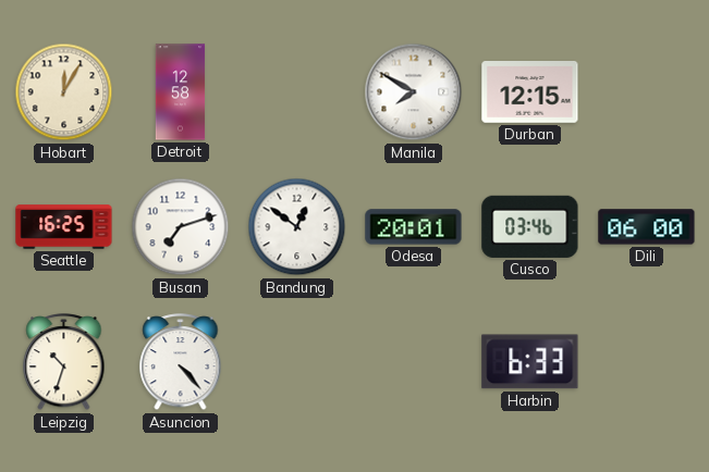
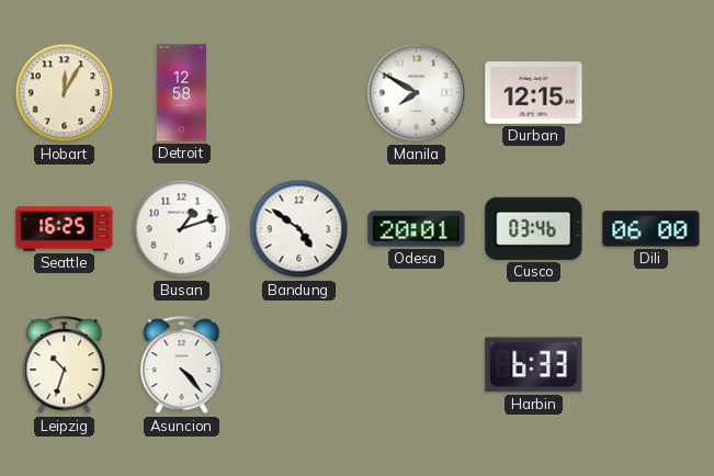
Busan: 7:12 -> 1:12 (182, 229)
Bandung: 12:51 -> 4:51 (299, 229)
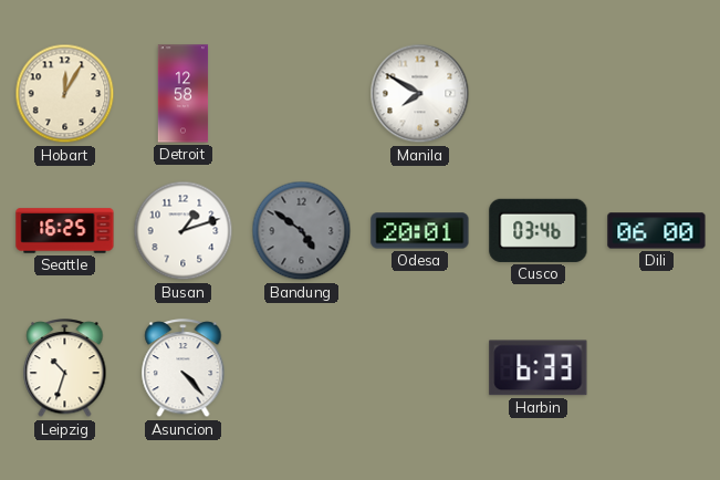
Durban: 12:15 -> none (534, 93)
Bandung dial: white -> grey (302, 231)
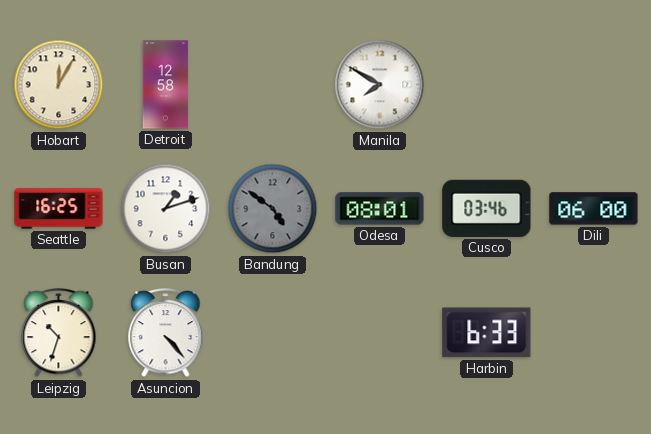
Odesa: 20:01 -> 08:01 (380, 209)
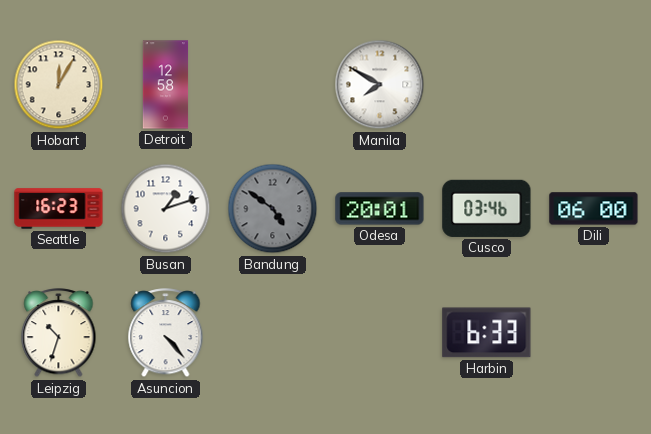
Seattle: 16:25 -> 16:23 (59, 209)
Odesa: 08:01 -> 20:01 (380, 209)
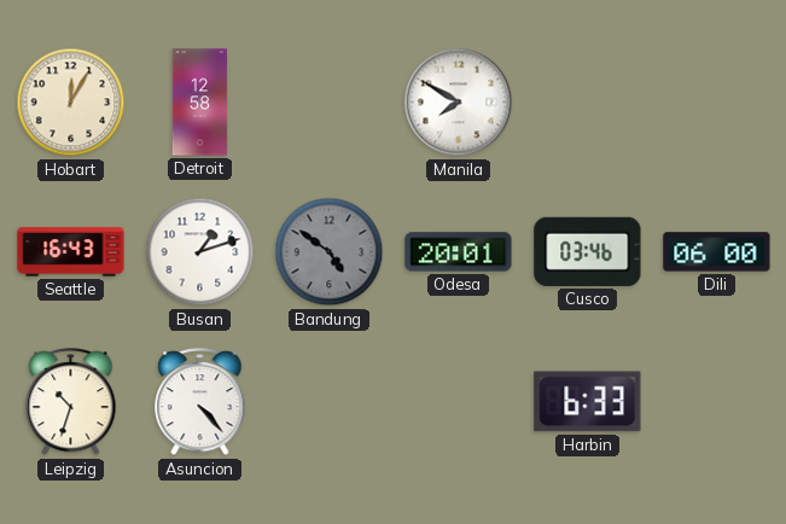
Seattle: 16:23 -> 16:43 (71, 252)
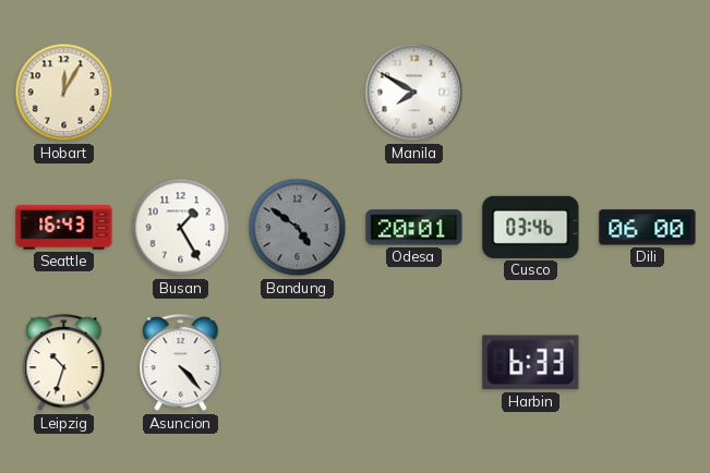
Detroit: 12:58 -> none (200, 103)
Busan: 1:12 -> 1:25 (181, 228)
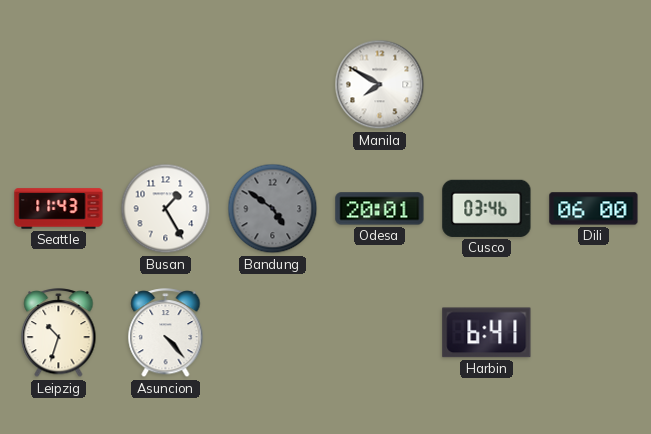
Hobart: 12:05 -> none (64, 93)
Seattle: 16:43 -> 11:43 (59, 209)
Harbin: 6:33 -> 6:41 (487, 333)
